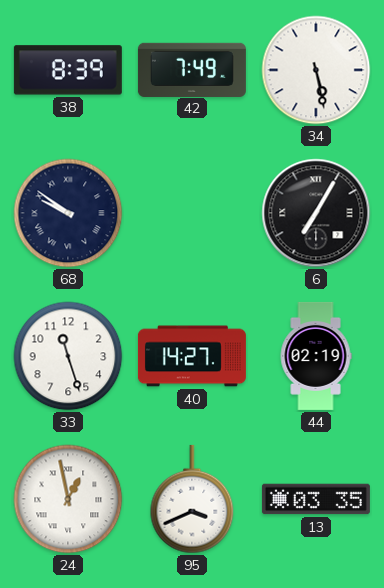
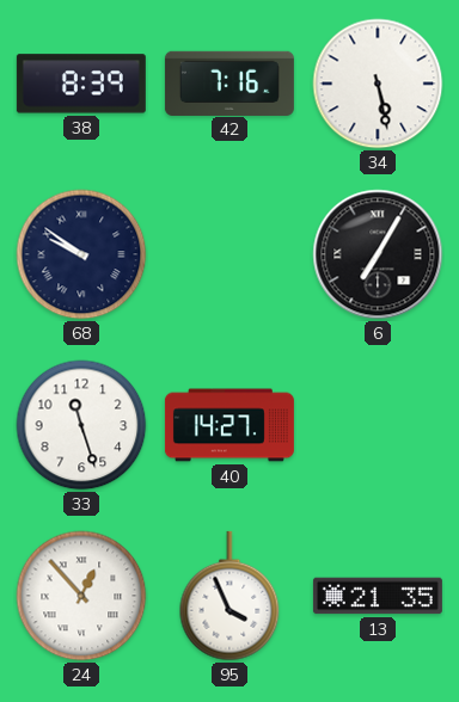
42: 7:49 -> 7:16 (229, 82)
44: 02:19 -> none (316, 356)
24: 12:58 -> 12:53 (81, 596)
95: 3:41 -> 3:56 (229, 596)
13: 03:35 -> 21:35 (378, 596)
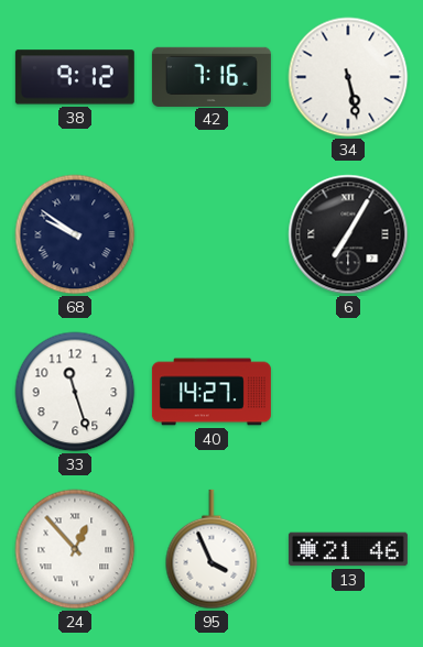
38: 8:39 -> 9:12 (75, 77)
13: 21:35 -> 21:46 (348, 549)
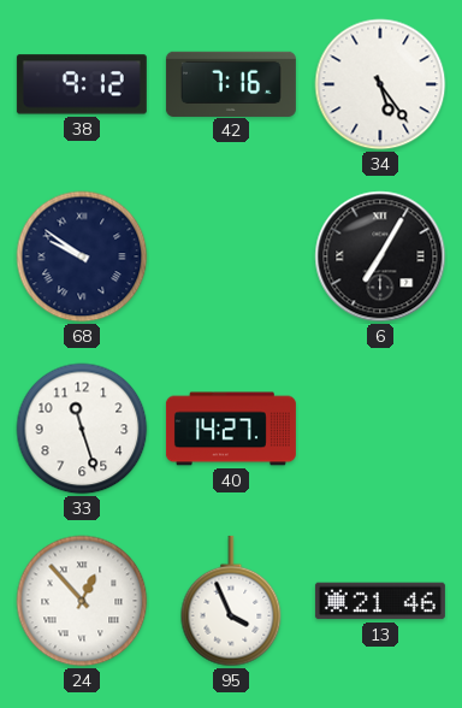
34: 5:28 -> 5:24 (380, 84)
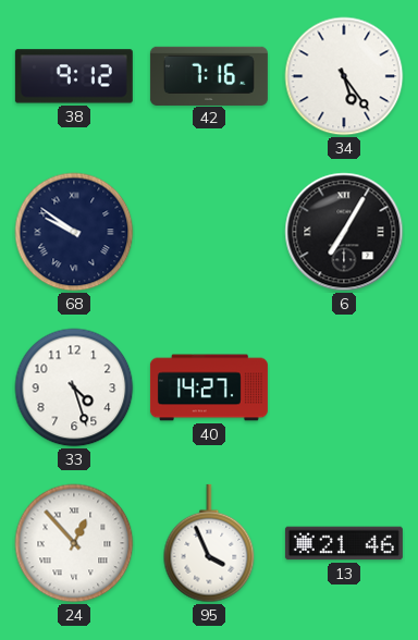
33: 11:27 -> 4:27 (74, 387)
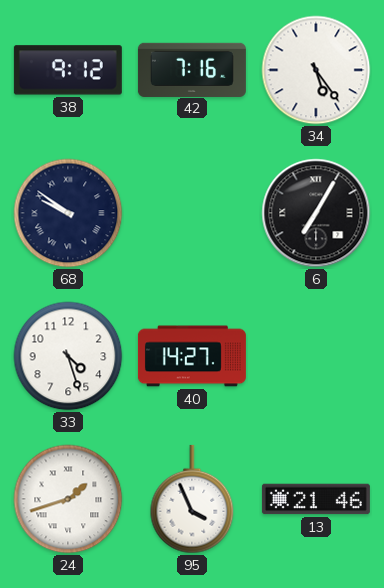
24: 12:53 -> 1:42 (68, 499)
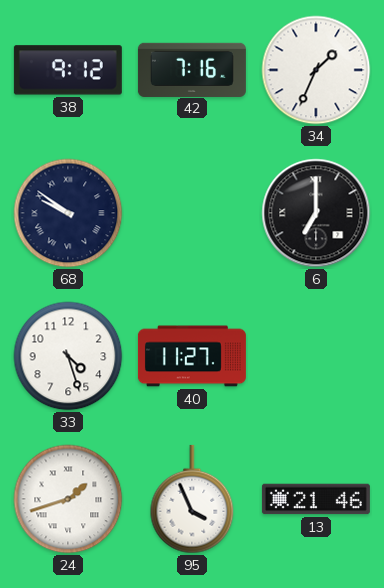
34: 5:24 -> 1:34 (316, 70)
6: 7:05 -> 7:00 (316, 213)
40: 14:27 -> 11:27 (192, 356)
